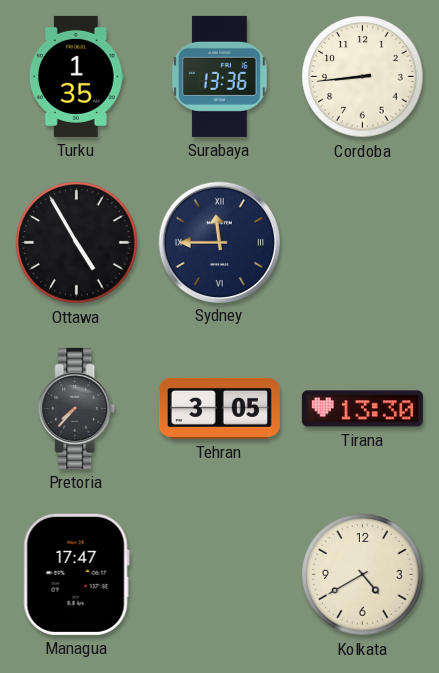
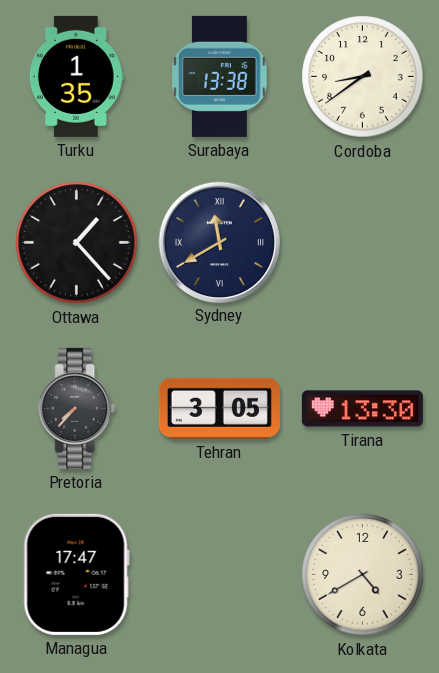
Surabaya: 13:36 -> 13:38 (219, 76)
Cordoba: 8:44 -> 8:39 (363, 77)
Ottawa: 4:55 -> 1:23 (77, 243)
Sydney: 11:45 -> 11:40 (219, 242)
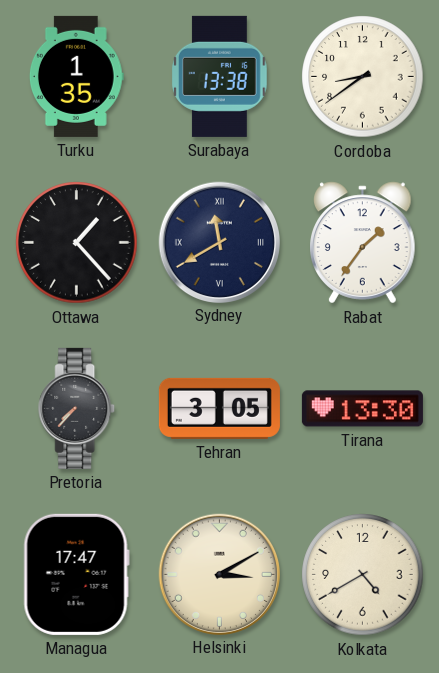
Rabat: none -> 1:36 (363, 243)
Helsinki: none -> 3:10 (219, 574)
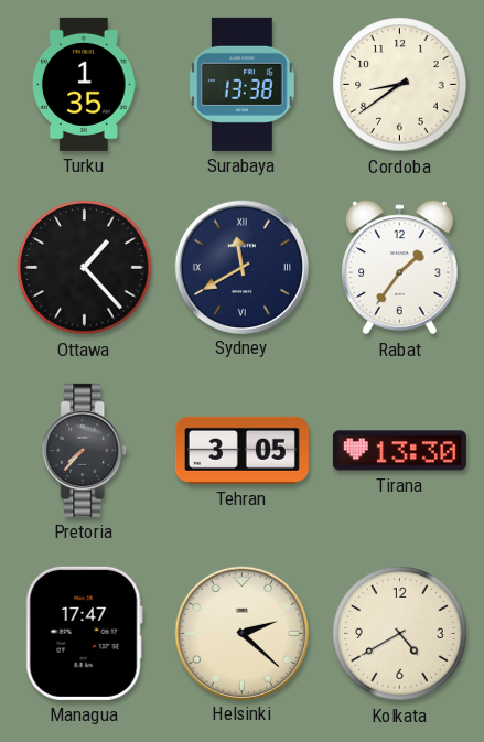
Helsinki: 3:10 -> 2:22 (241, 633)
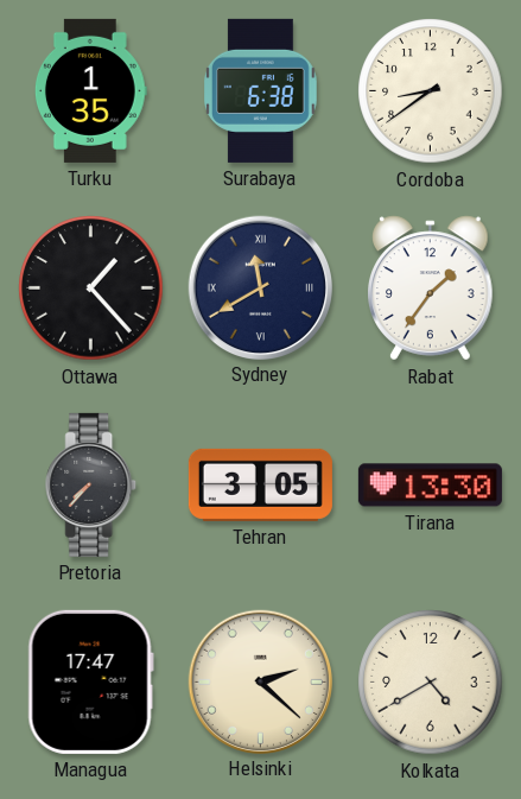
Surabaya: 13:38 -> 6:38 (260, 90)
